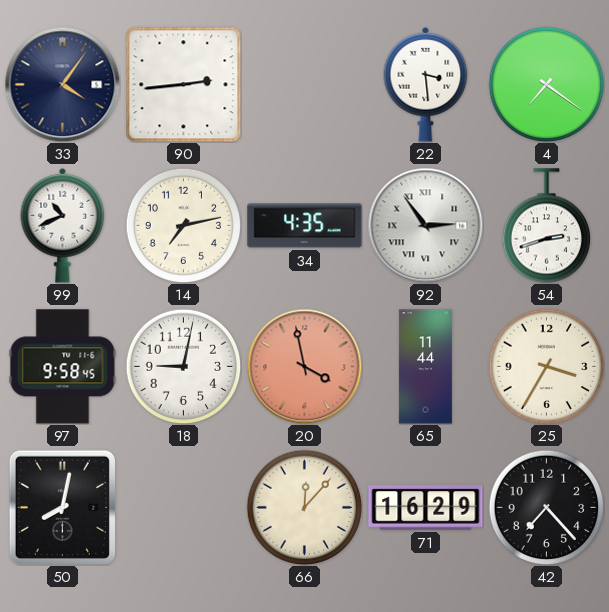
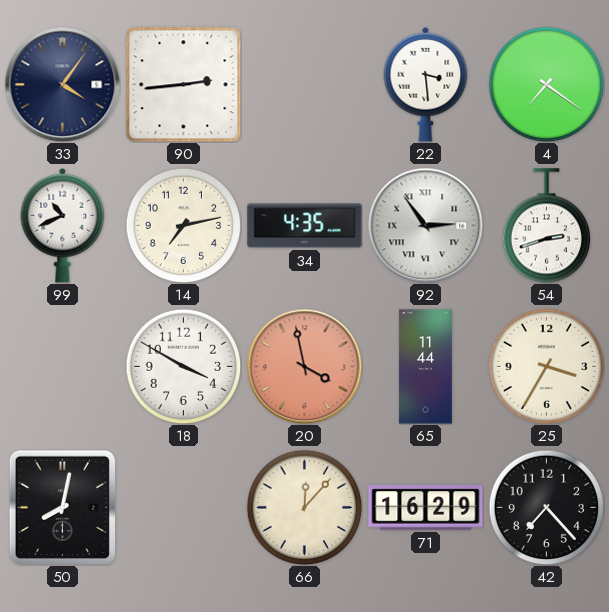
97: 9:58 -> none (63, 367)
18: 9:02 -> 3:50 (183, 366)
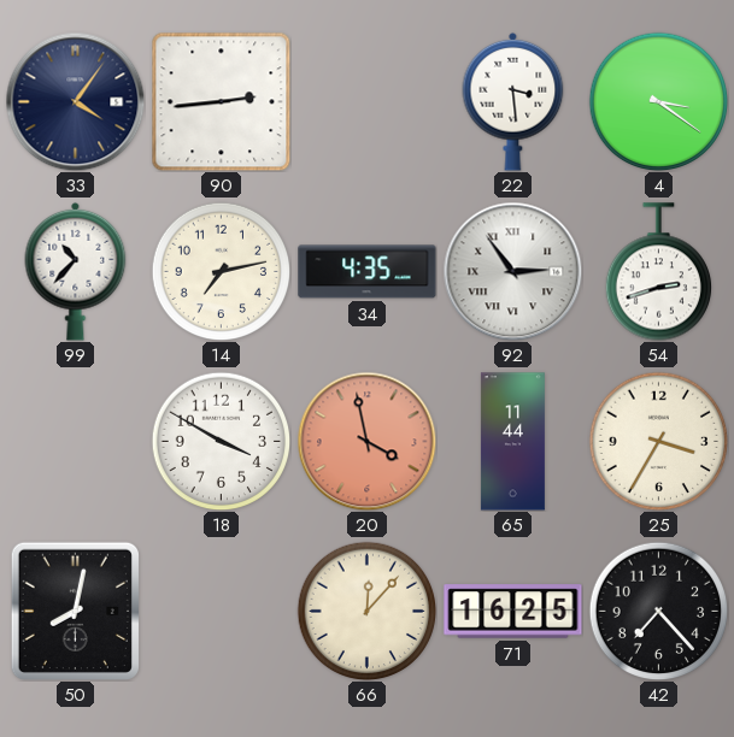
4: 7:21 -> 3:21 (658, 101)
99: 10:41 -> 10:37 (76, 271)
71: 16:29 -> 16:25 (513, 612)
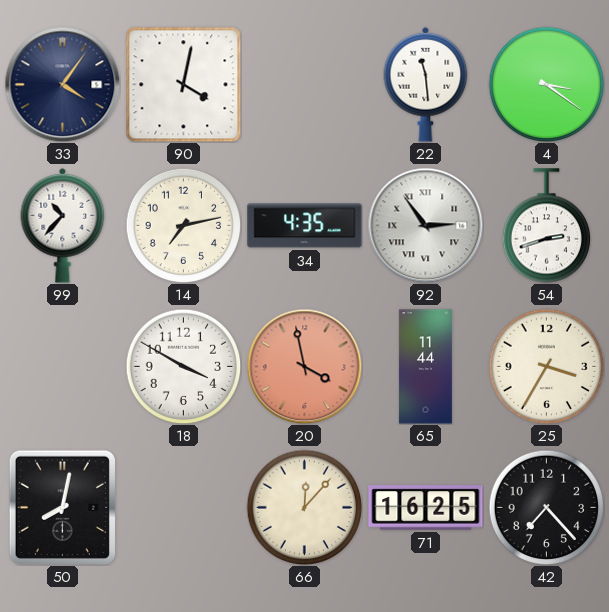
90: 2:44 -> 4:02 (183, 84)
22: 3:29 -> 11:29 (426, 84)
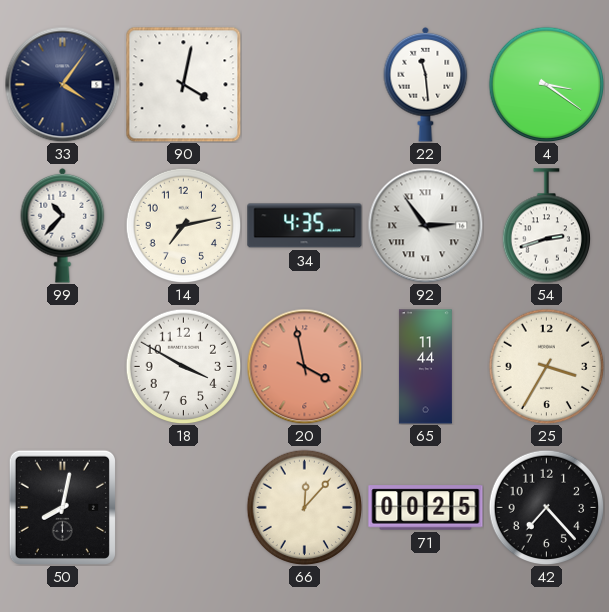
71: 16:25 -> 00:25 (426, 508)
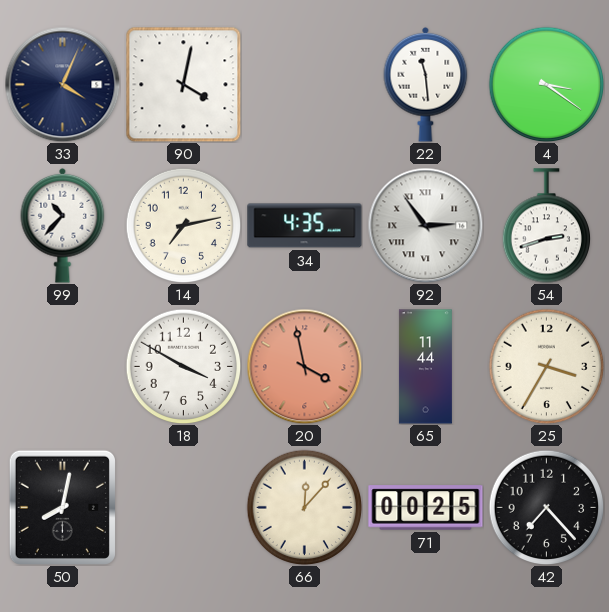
33: 4:06 -> 4:04 (62, 84)
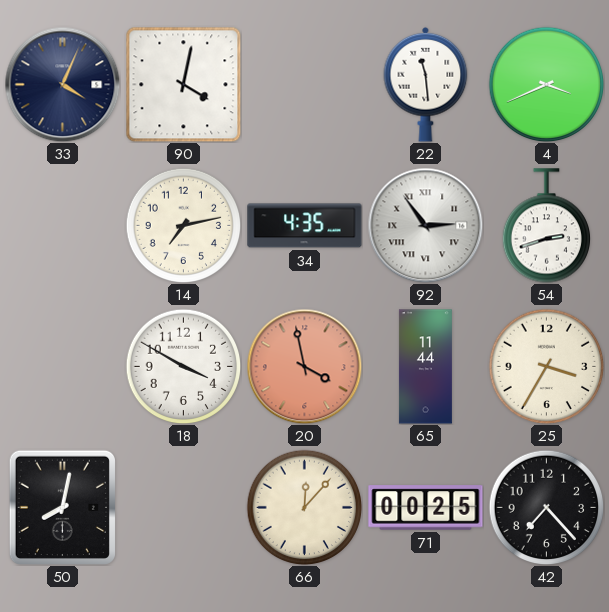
4: 3:21 -> 3:41 (546, 84)
99: 10:37 -> none (63, 225)
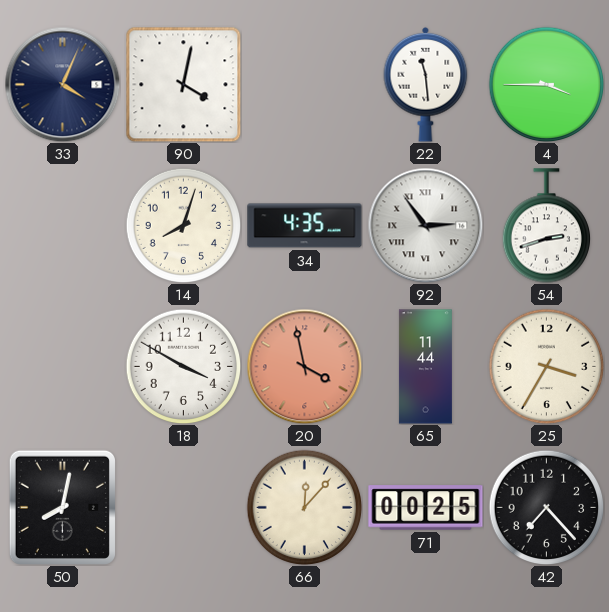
4: 3:41 -> 3:45 (546, 84)
14: 7:13 -> 8:03 (183, 225)
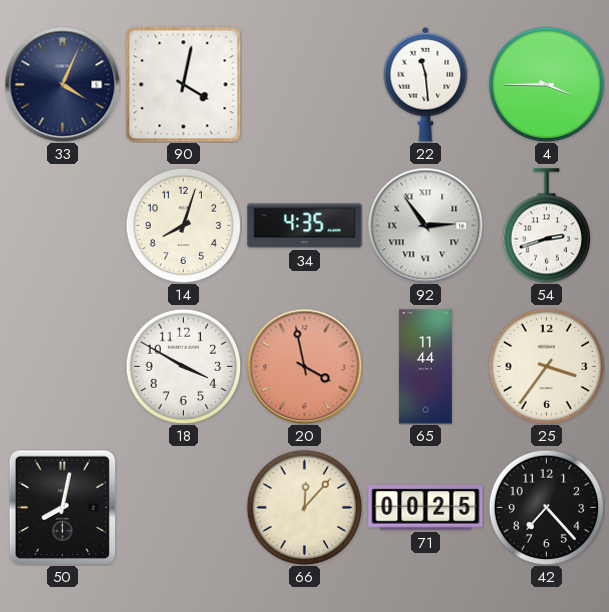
25: 3:35 -> 3:36 (546, 366)
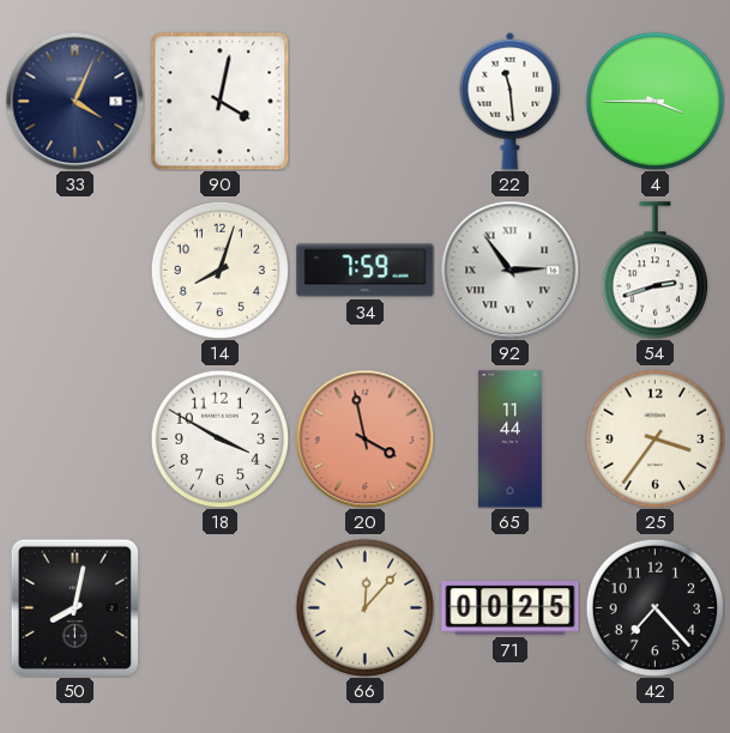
34: 4:35 -> 7:59 (366, 271)
